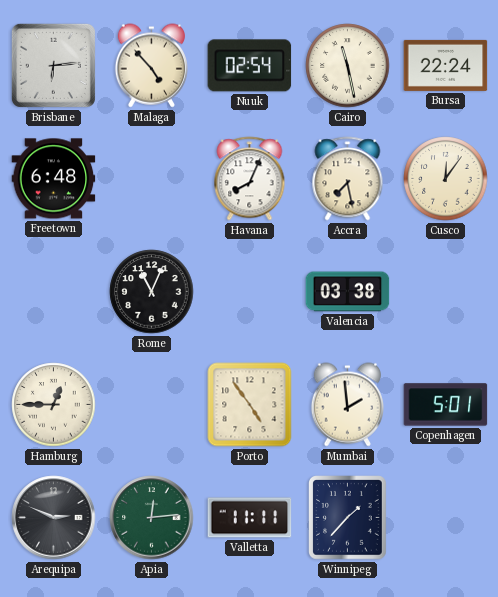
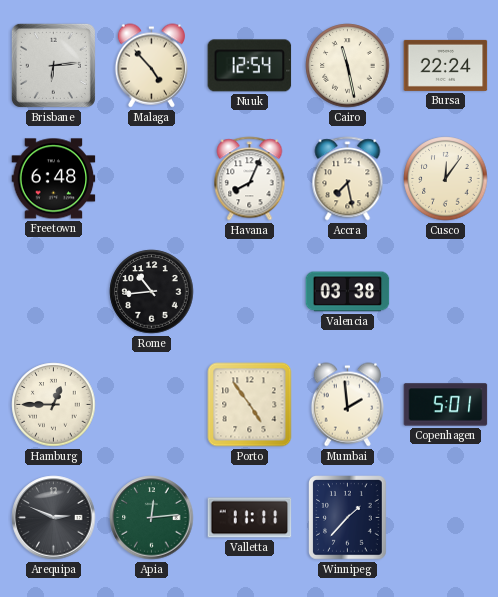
Nuuk: 02:54 -> 12:54 (250, 66)
Rome: 11:04 -> 10:44 (152, 292)
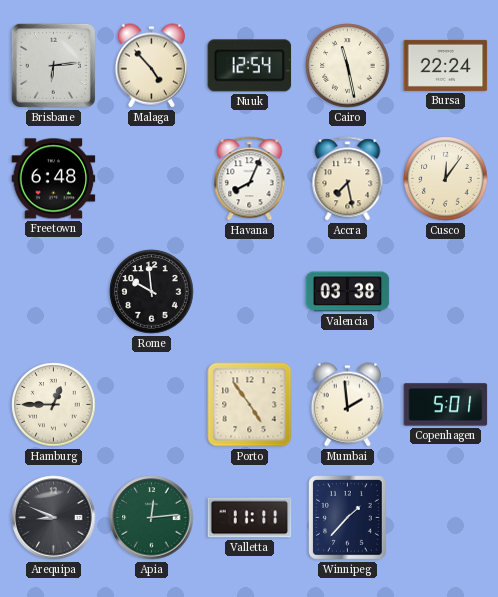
Rome: 10:44 -> 9:59 (152, 292)
Arequipa: 2:49 -> 8:49 (54, 518)
